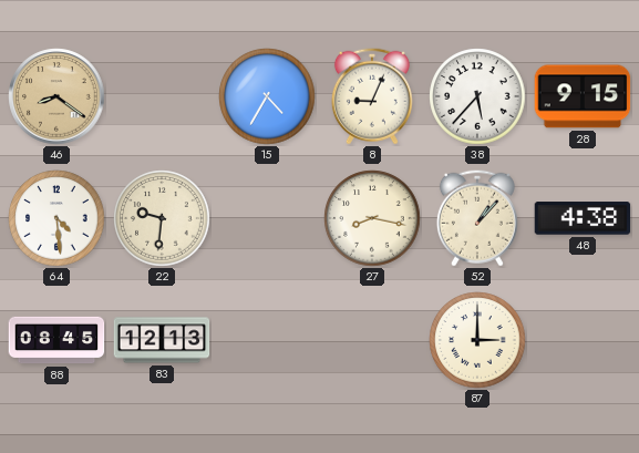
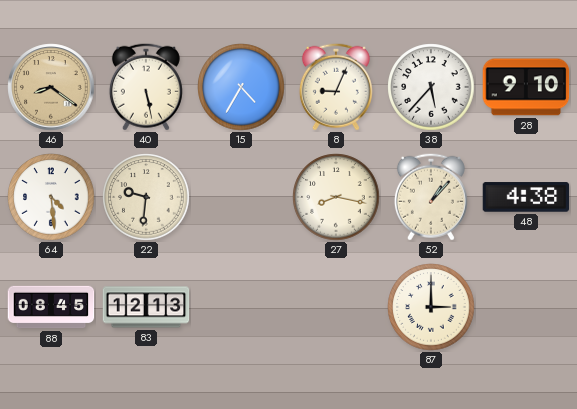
40: none -> 5:28 (146, 87)
28: 9:15 -> 9:10 (526, 87)
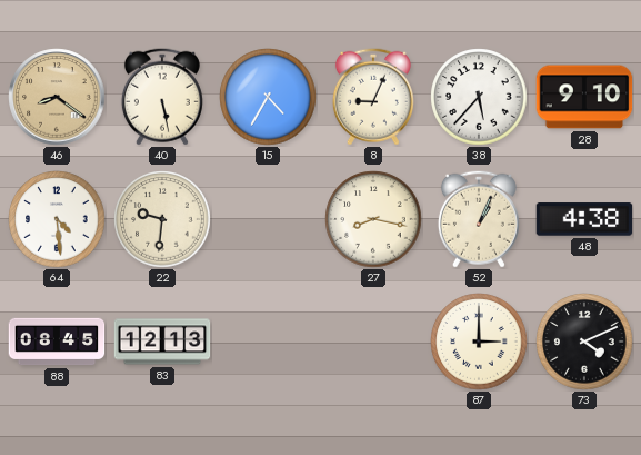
52: 1:07 -> 1:04 (479, 219)
73: none -> 4:11 (584, 342)
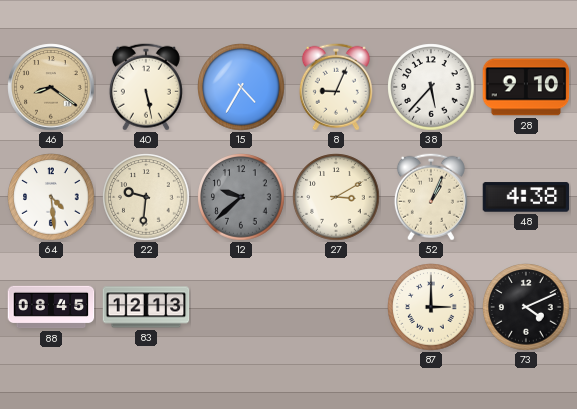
12: none -> 9:38 (241, 197)
27: 8:17 -> 3:10 (336, 197)
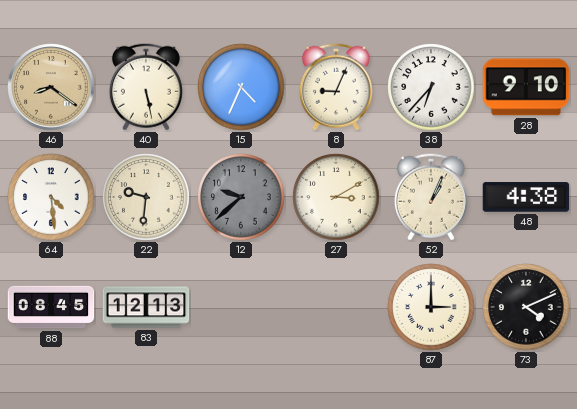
15: 4:35 -> 4:34 (241, 87)
38: 5:37 -> 6:37 (431, 87)
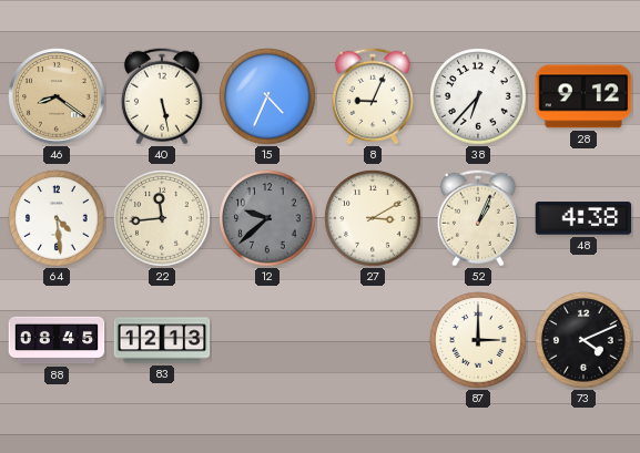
28: 9:10 -> 9:12 (583, 96)
22: 9:31 -> 11:44 (162, 218)
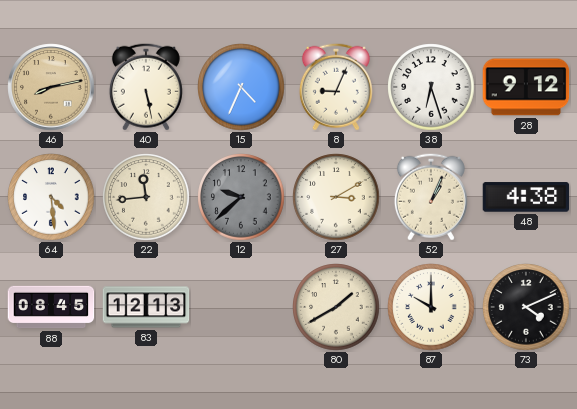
46: 8:21 -> 8:13 (51, 87)
38: 6:37 -> 6:27 (431, 87)
80: none -> 1:40 (336, 307)
87: 3:00 -> 10:00 (431, 307)
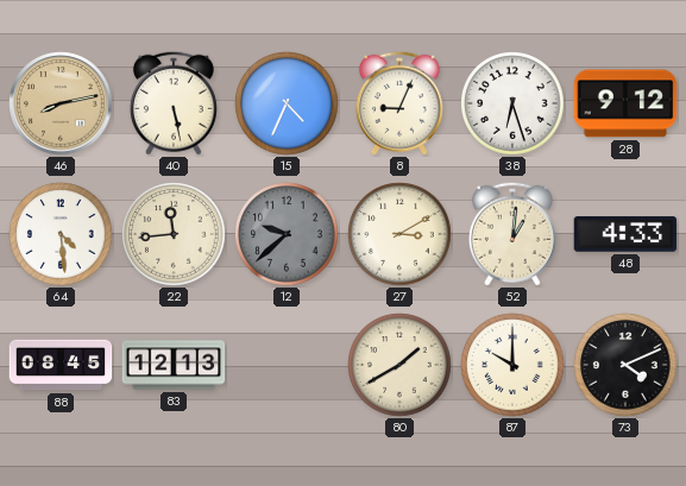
52: 1:04 -> 1:01 (512, 234)
48: 4:38 -> 4:33 (625, 234)
